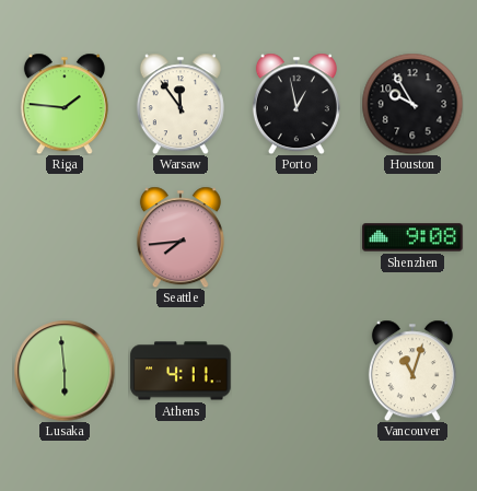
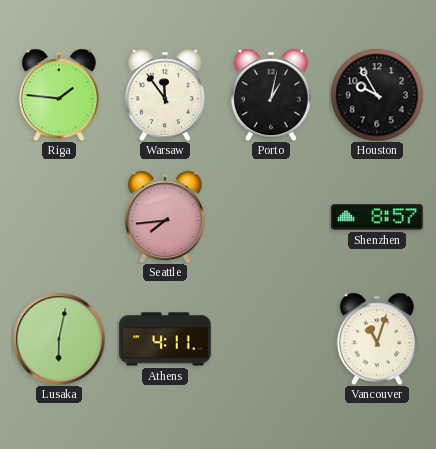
Porto: 12:58 -> 1:02 (271, 95)
Shenzhen: 9:08 -> 8:57 (377, 217)
Lusaka: 5:59 -> 6:02 (59, 339)
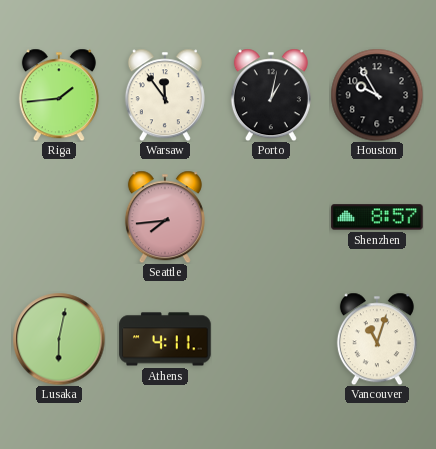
Riga: 1:46 -> 1:44 (59, 95)
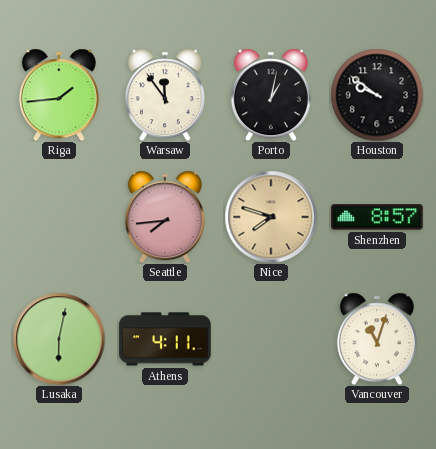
Houston: 9:55 -> 9:51 (377, 95)
Nice: none -> 7:48 (271, 217)
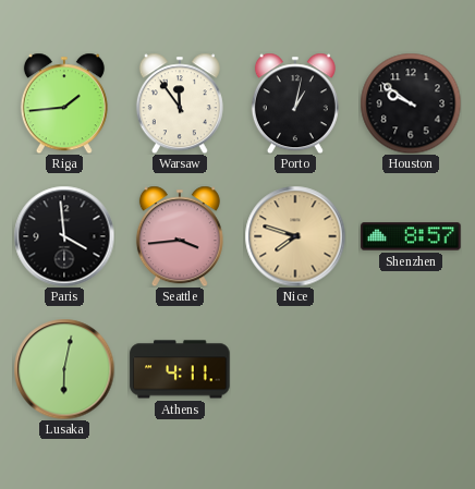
Paris: none -> 3:59 (64, 236)
Seattle: 7:44 -> 3:44 (180, 236)
Vancouver: 11:03 -> none (377, 339)
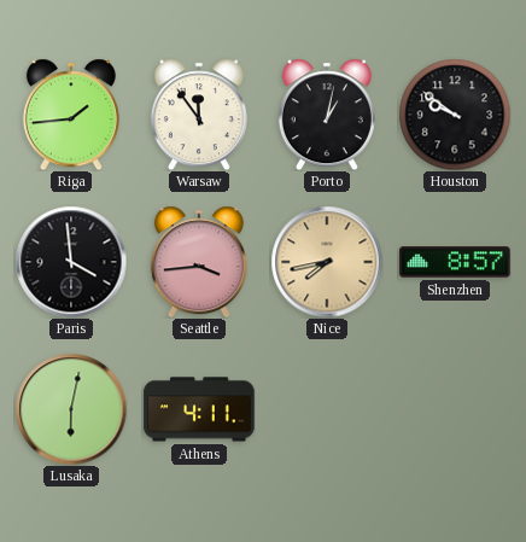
Nice: 7:48 -> 7:43 (327, 262)
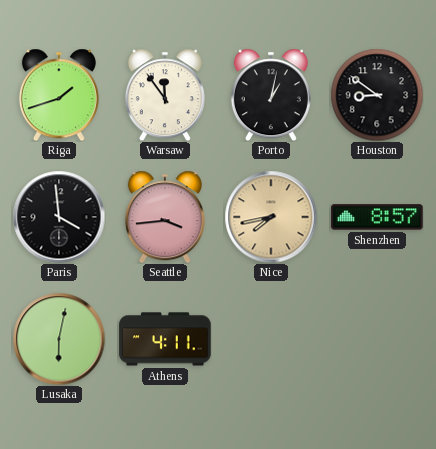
Riga: 1:44 -> 1:42 (59, 95)
Houston: 9:51 -> 8:51 (377, 95)
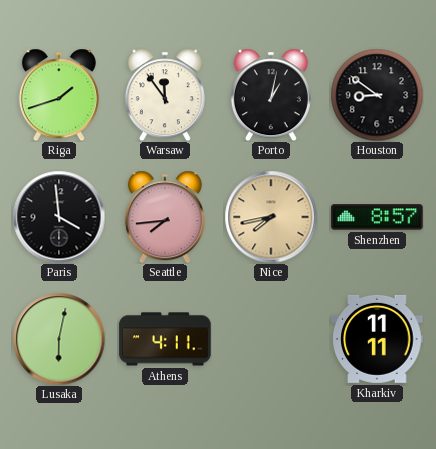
Seattle: 3:44 -> 7:44 (165, 217)
Kharkiv: none -> 11:11 (377, 339)
